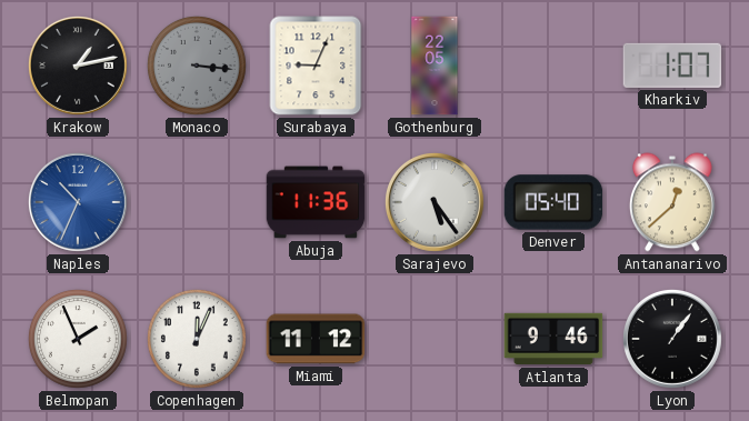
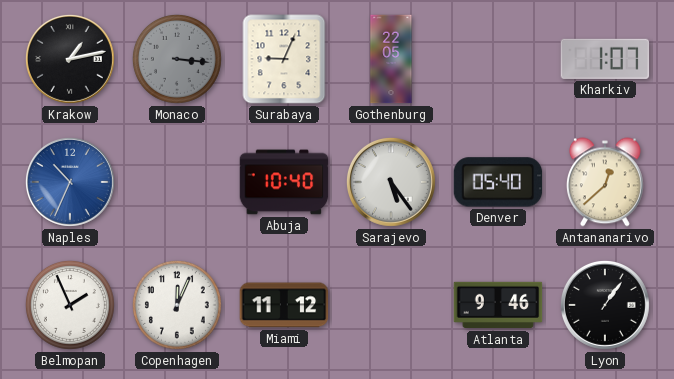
Abuja: 11:36 -> 10:40 (284, 182)
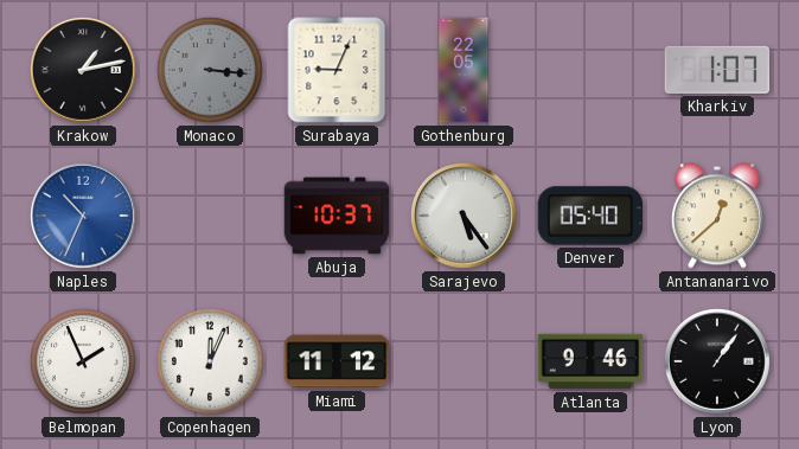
Abuja: 10:40 -> 10:37 (337, 216)
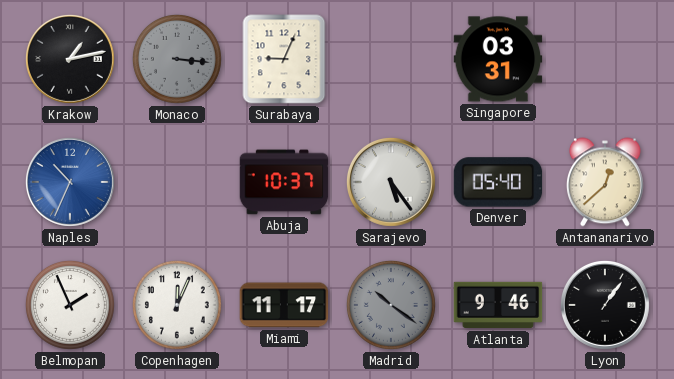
Gothenburg: 22:05 -> none (464, 70)
Singapore: none -> 03:31 (498, 59)
Kharkiv: 1:07 -> none (717, 70)
Miami: 11:12 -> 11:17 (284, 305)
Madrid: none -> 10:21 (391, 305)
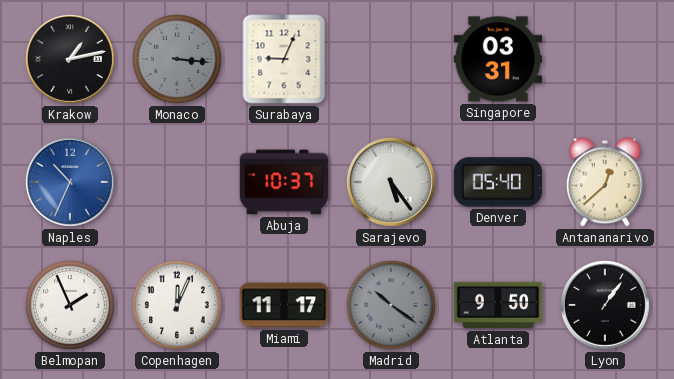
Atlanta: 9:46 -> 9:50 (498, 305)
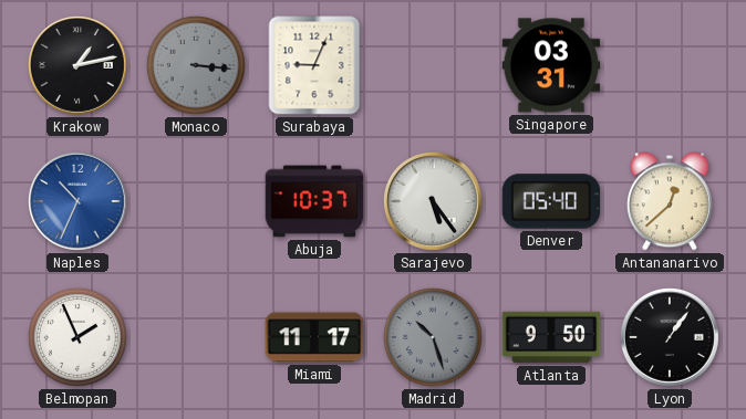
Copenhagen: 12:04 -> none (177, 305)
Madrid: 10:21 -> 10:27 (433, 337)
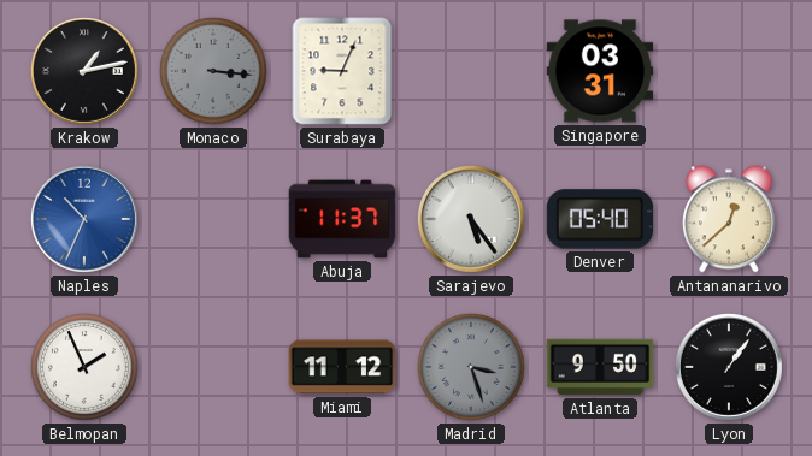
Abuja: 10:37 -> 11:37 (342, 219)
Miami: 11:17 -> 11:12 (342, 367)
Madrid: 10:27 -> 3:27 (471, 367)
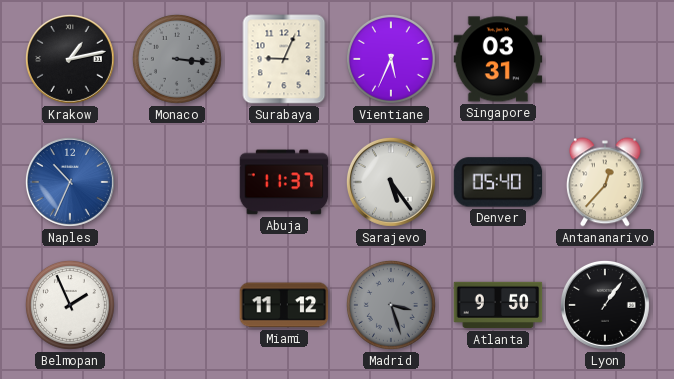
Vientiane: none -> 5:34 (391, 59)
Antananarivo: 12:38 -> 12:37 (605, 182)
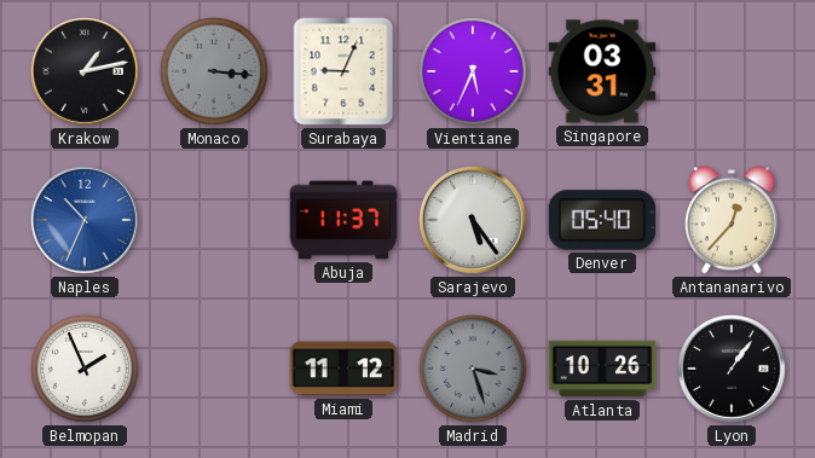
Atlanta: 9:50 -> 10:26 (602, 369)
